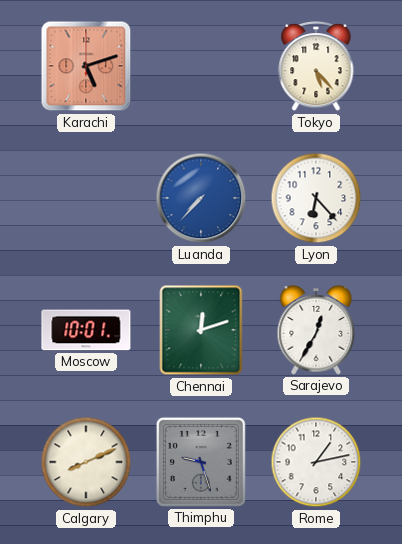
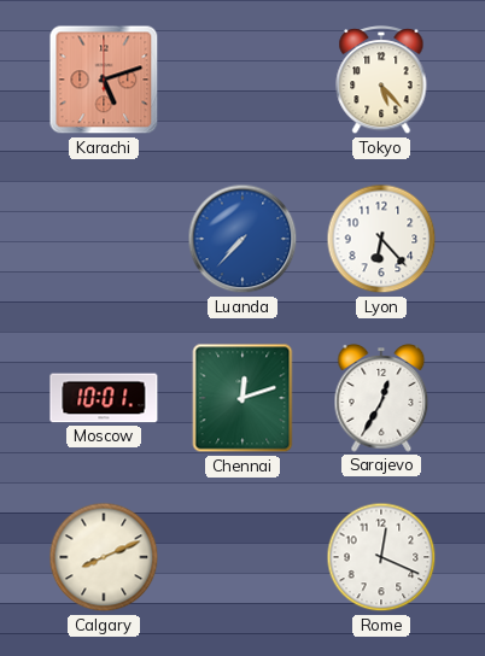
Thimphu: 9:27 -> none (201, 462)
Rome: 1:13 -> 12:19 (381, 557)
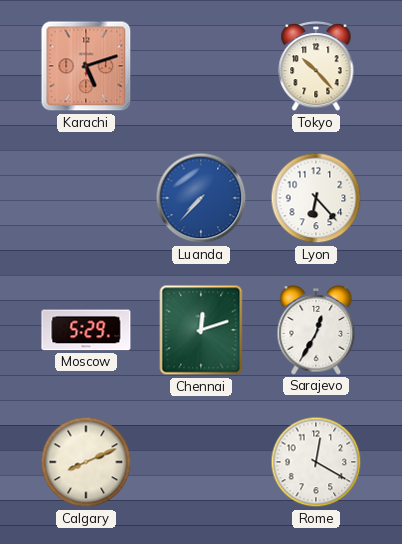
Tokyo: 5:23 -> 10:23 (316, 67)
Moscow: 10:01 -> 5:29 (86, 330)
Rome: 12:19 -> 12:20 (316, 462)
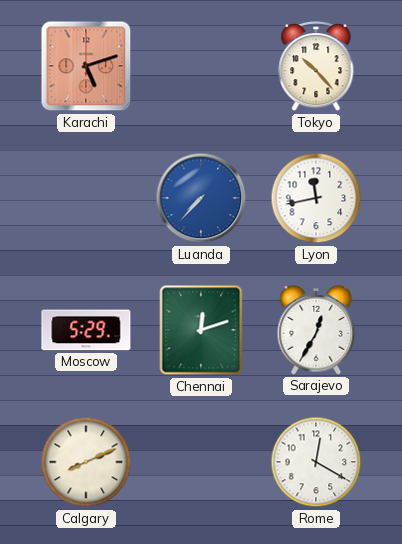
Lyon: 6:23 -> 11:43 (316, 198)
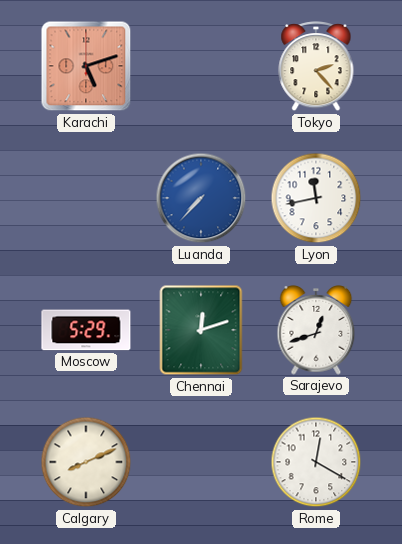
Tokyo: 10:23 -> 2:23 (316, 67)
Sarajevo: 12:35 -> 12:42 (316, 331)
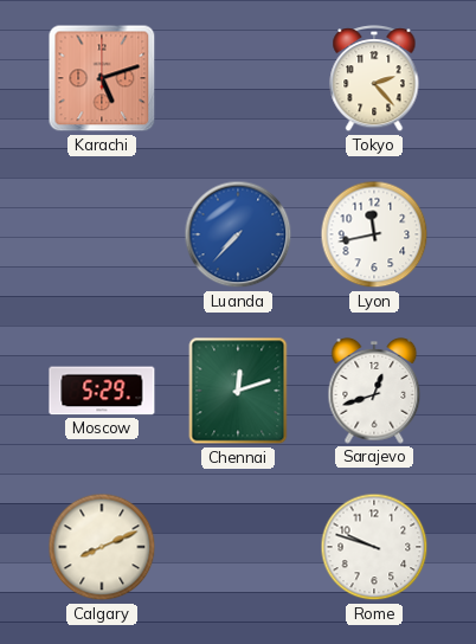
Rome: 12:20 -> 9:48 (374, 547)
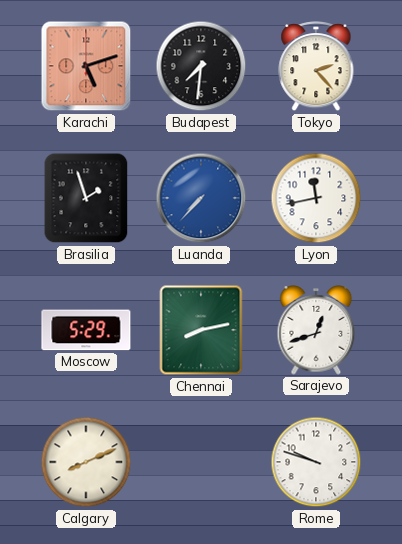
Budapest: none -> 7:31 (201, 66)
Brasilia: none -> 1:57 (86, 198)
Chennai: 12:12 -> 8:13 (201, 330)
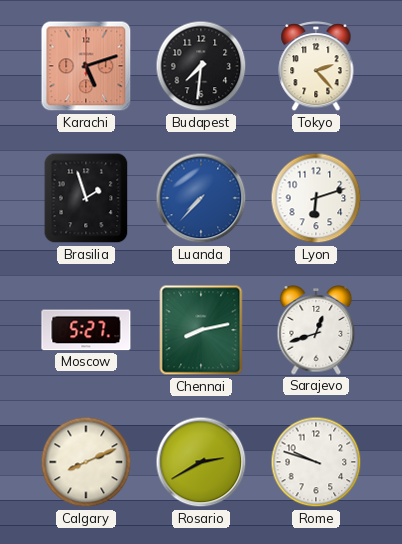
Lyon: 11:43 -> 6:12 (316, 198)
Moscow: 5:29 -> 5:27 (86, 330)
Rosario: none -> 2:40 (201, 462)
